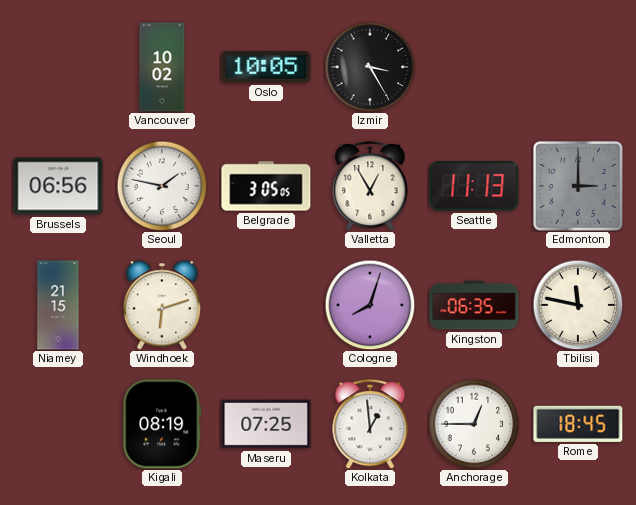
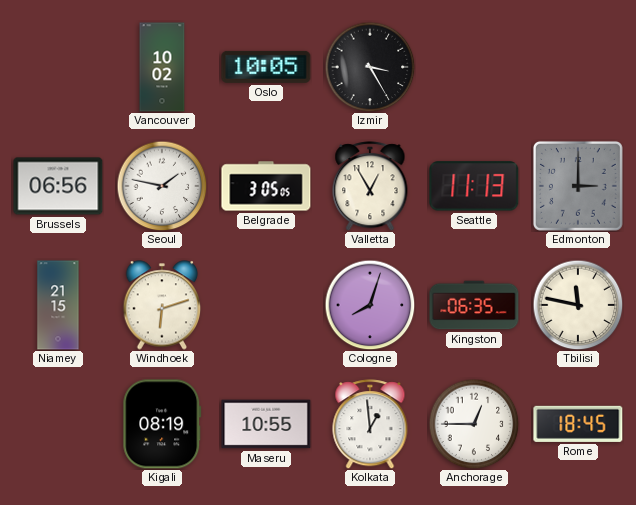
Maseru: 07:25 -> 10:55 (266, 424)
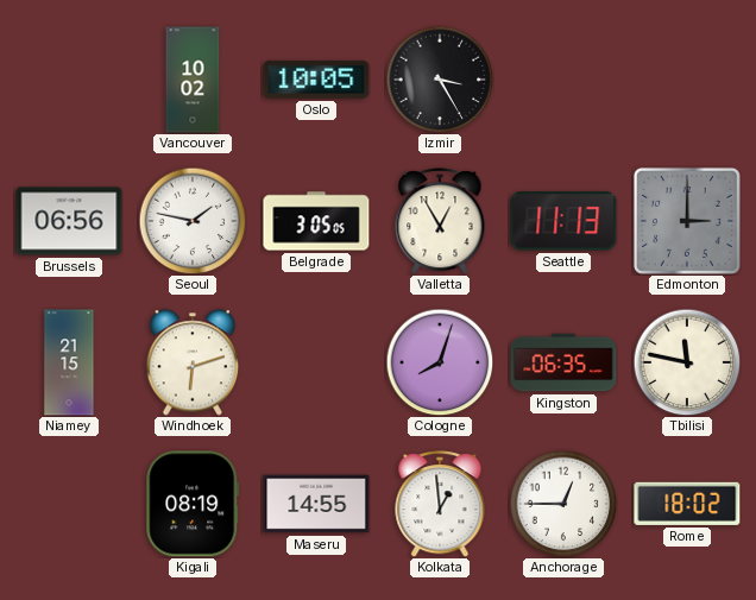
Maseru: 10:55 -> 14:55 (316, 504)
Rome: 18:45 -> 18:02 (687, 504)
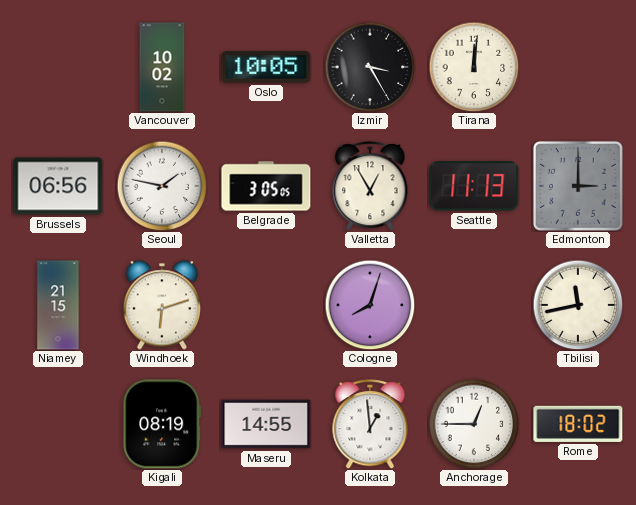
Tirana: none -> 12:01 (474, 67)
Kingston: 06:35 -> none (563, 362)
Tbilisi: 11:47 -> 11:43 (578, 305)
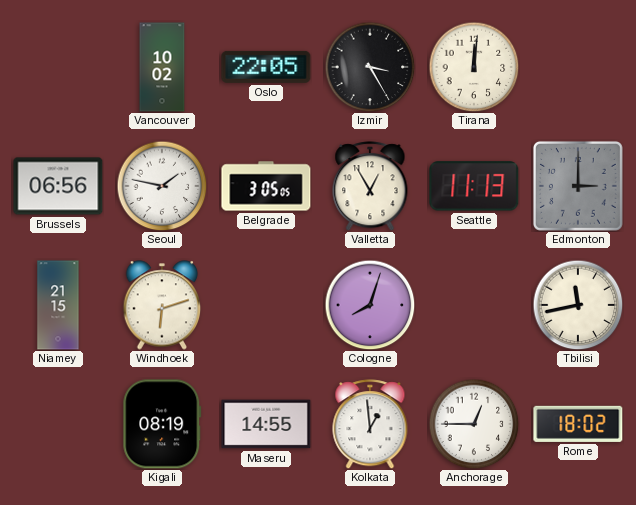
Oslo: 10:05 -> 22:05 (266, 67)
